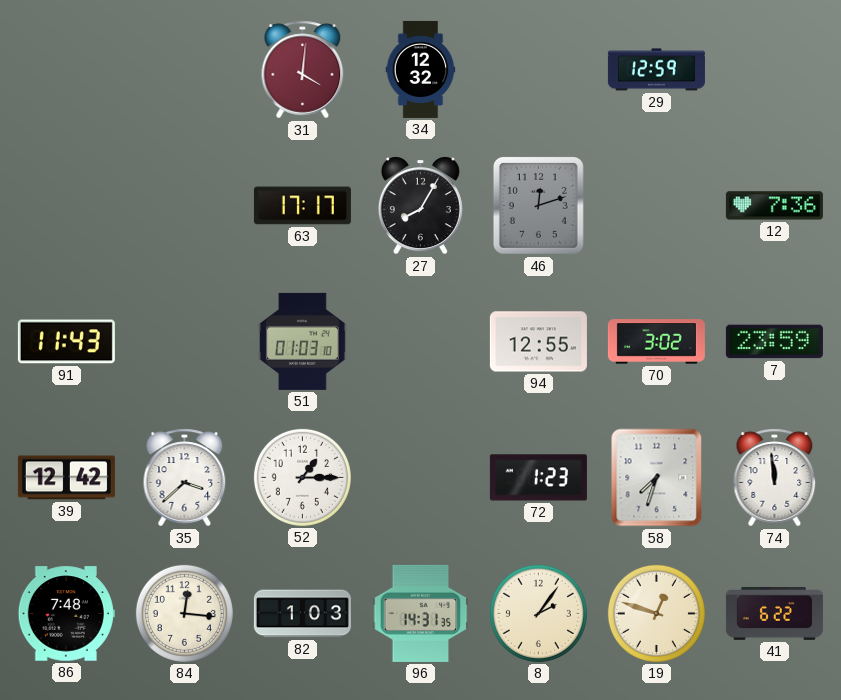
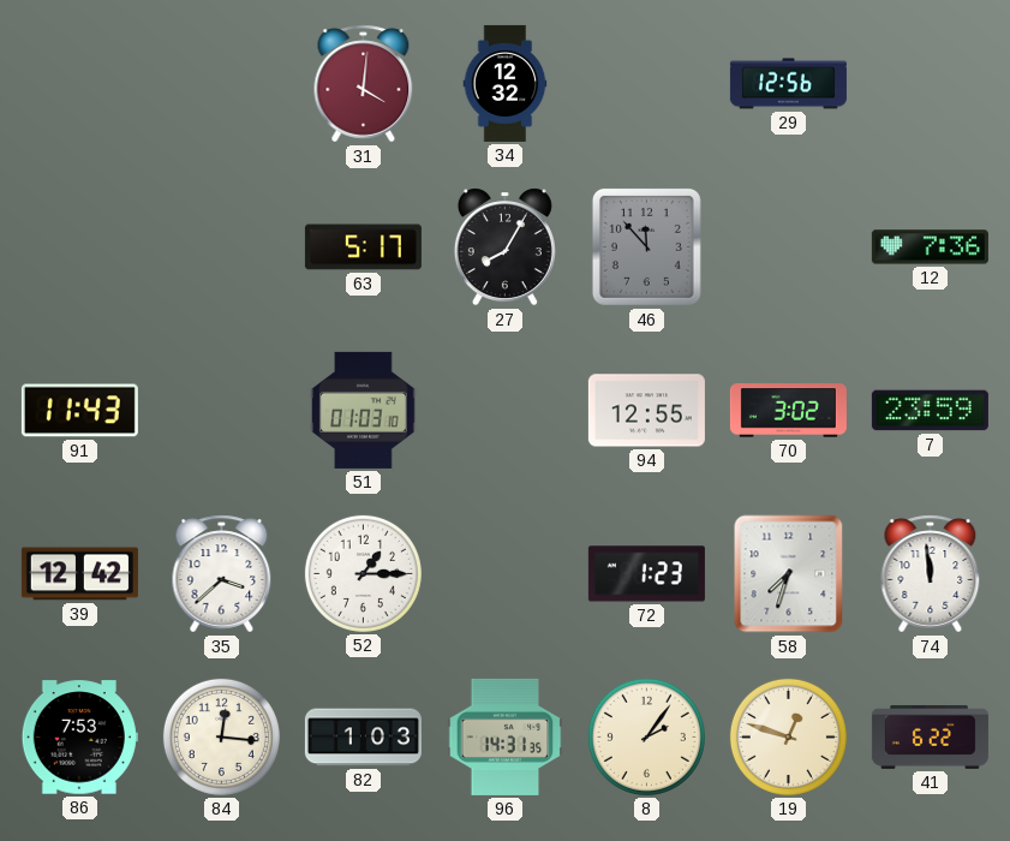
29: 12:59 -> 12:56 (788, 84)
63: 17:17 -> 5:17 (363, 247)
46: 12:12 -> 11:53 (646, 246)
86: 7:48 -> 7:53 (79, 738)
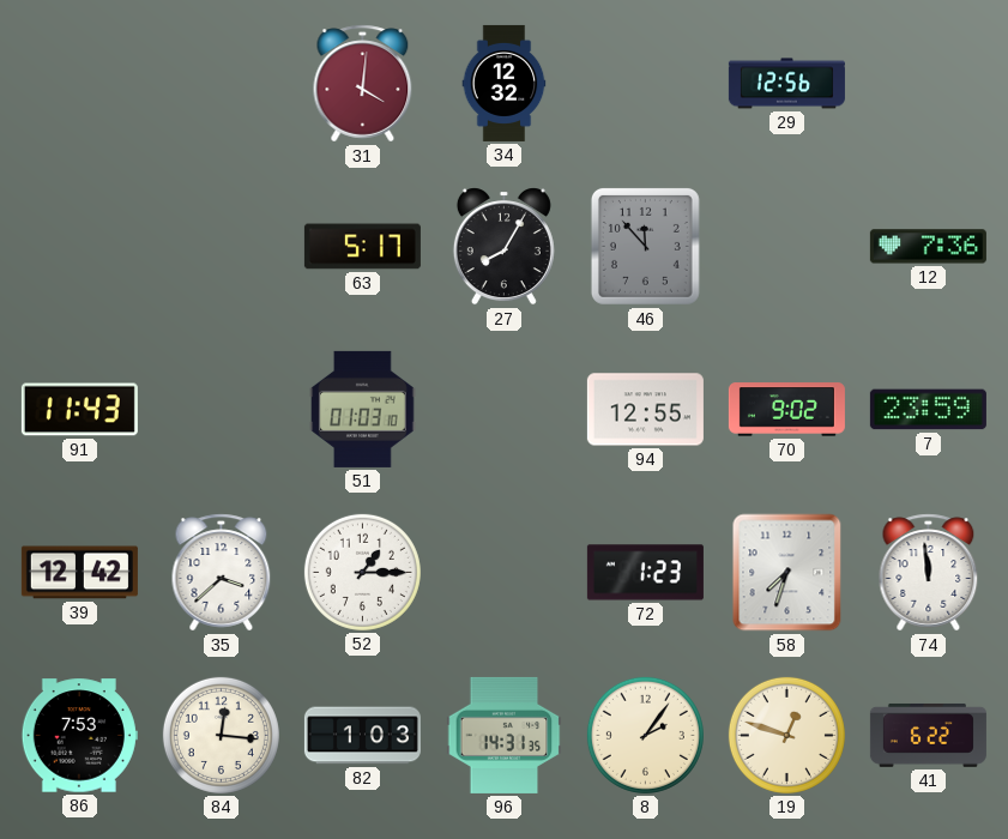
70: 3:02 -> 9:02 (786, 410)
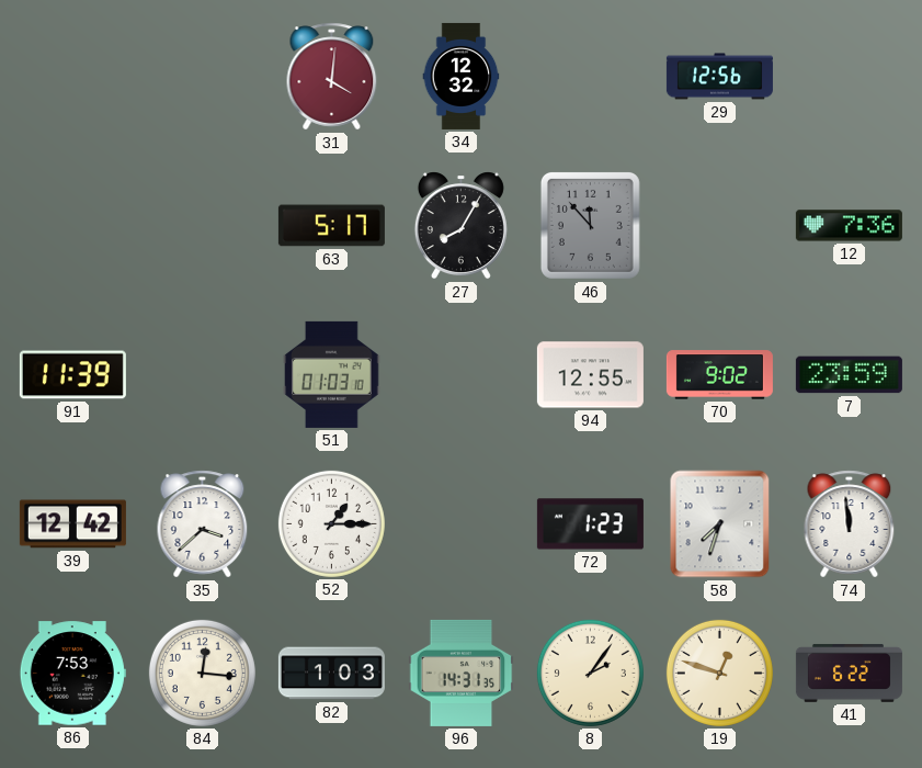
91: 11:43 -> 11:39 (72, 375)
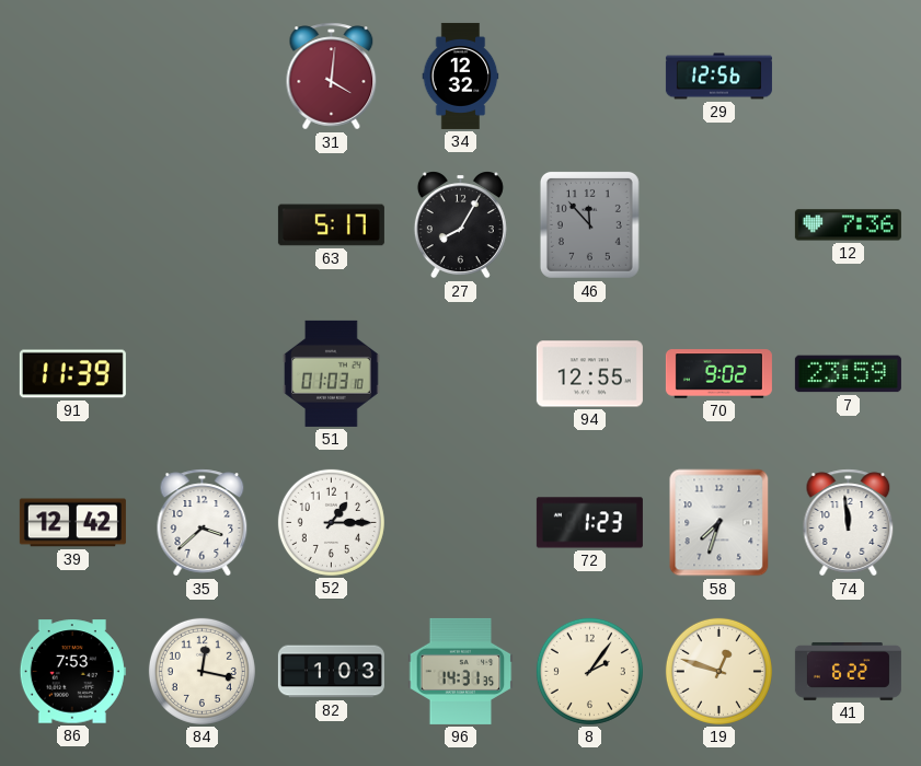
84: 12:16 -> 12:17 (202, 671)
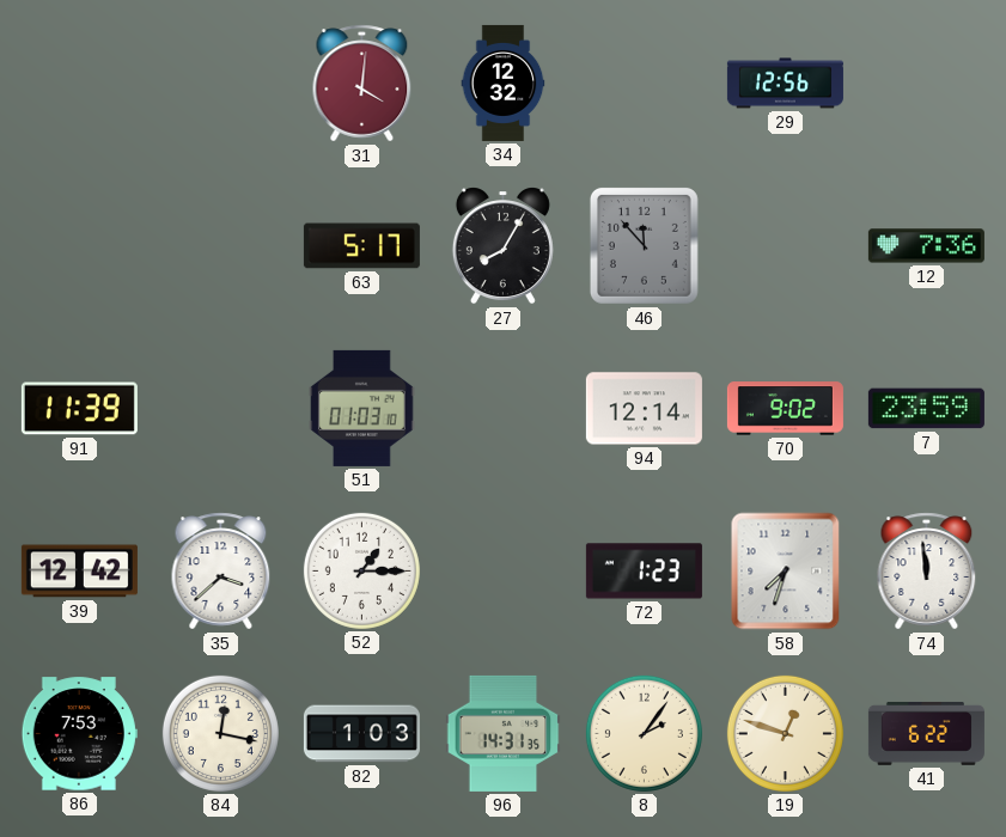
94: 12:55 -> 12:14 (644, 409)
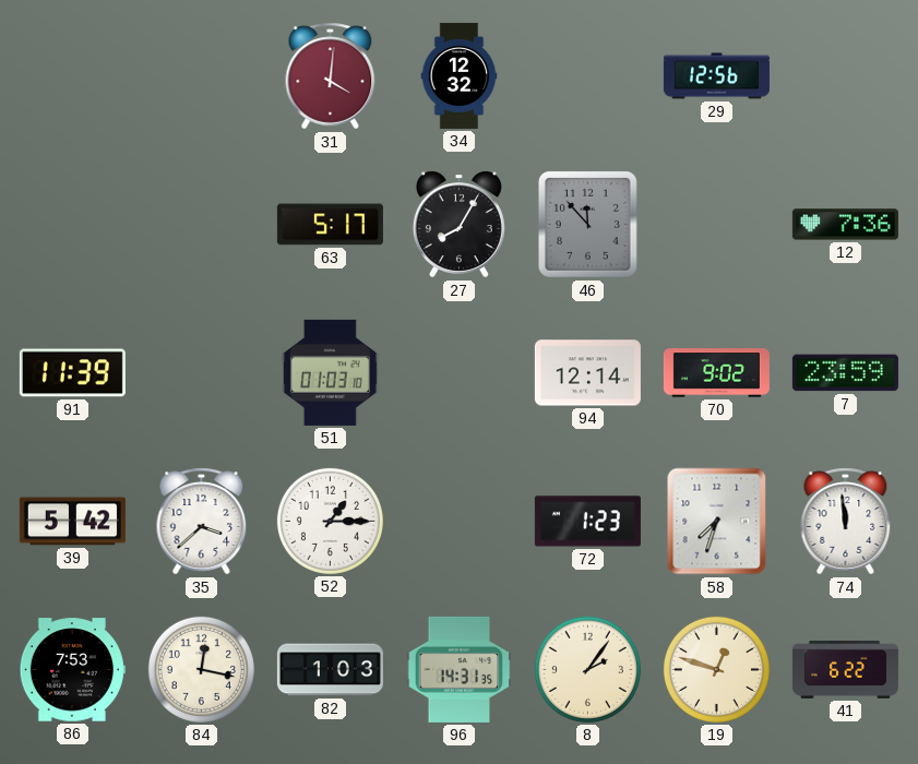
39: 12:42 -> 5:42 (72, 522)
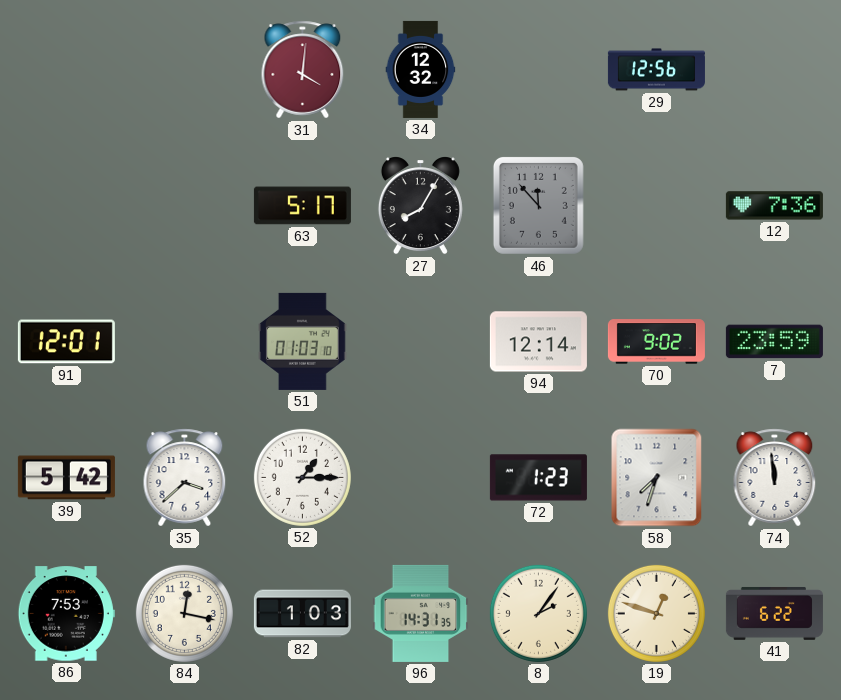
91: 11:39 -> 12:01 (66, 342)
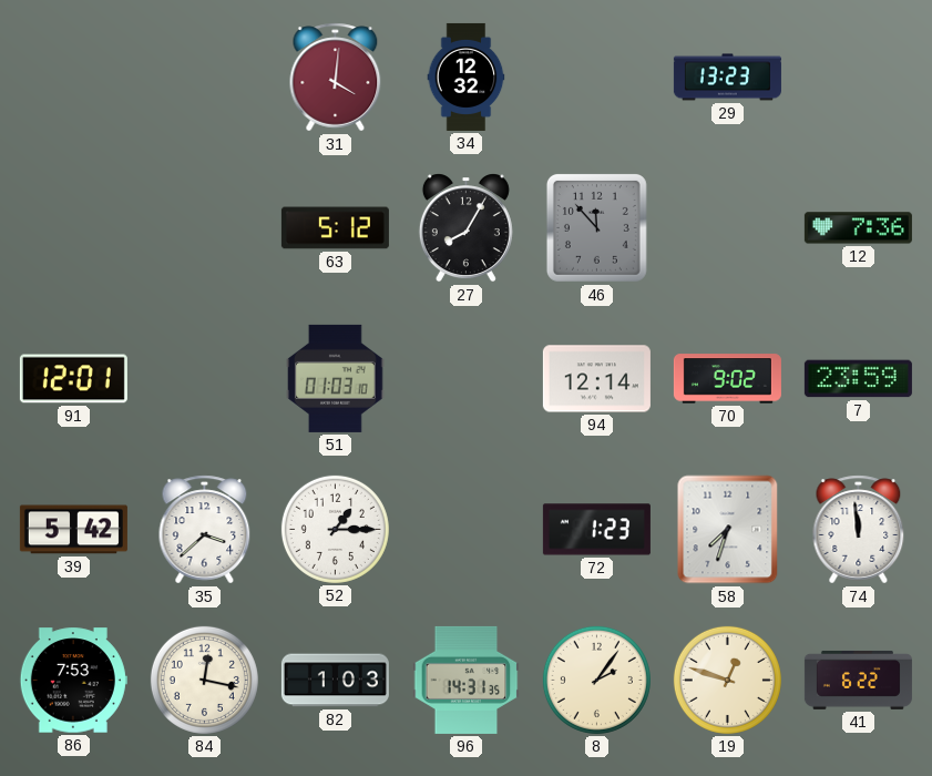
29: 12:56 -> 13:23 (727, 78)
63: 5:17 -> 5:12 (335, 228)
